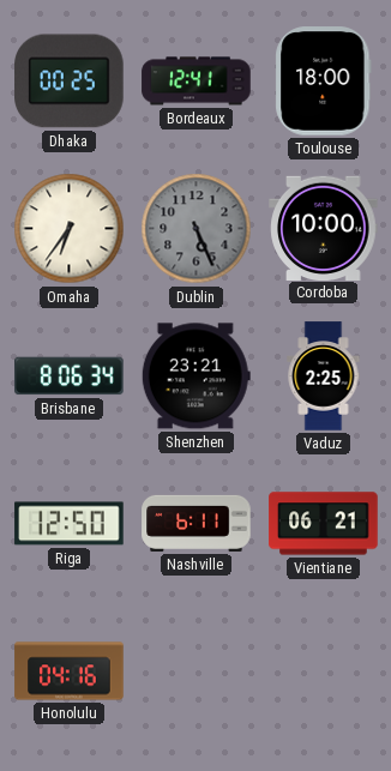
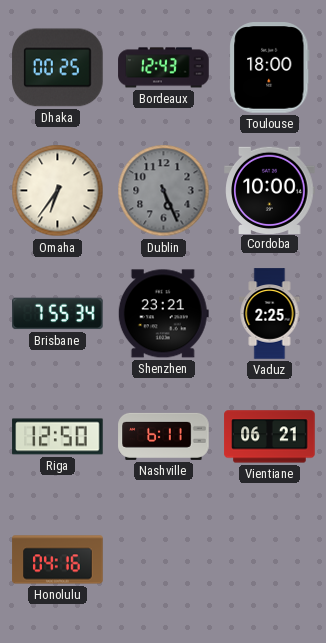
Bordeaux: 12:41 -> 12:43 (164, 68)
Brisbane: 8:06 -> 7:55 (58, 314)
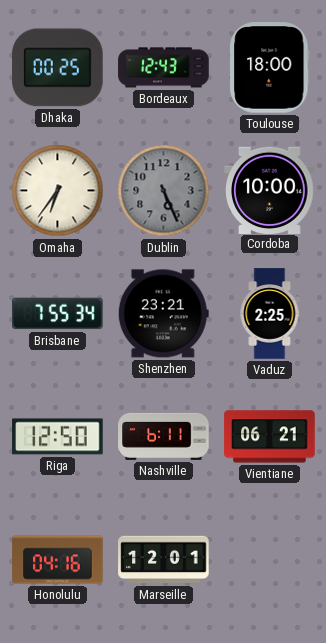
Marseille: none -> 12:01 (164, 560)
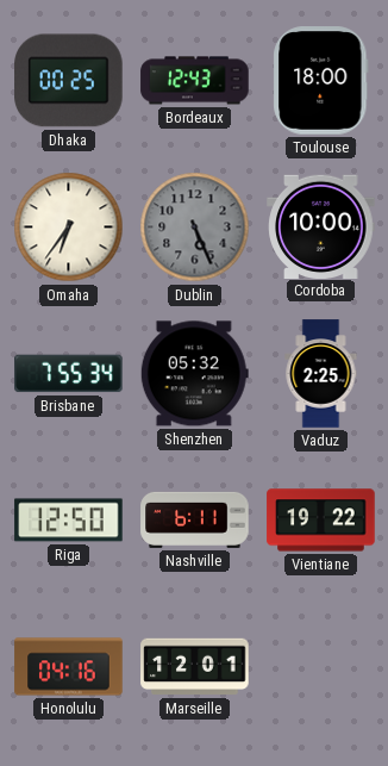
Shenzhen: 23:21 -> 05:32 (194, 374)
Vientiane: 06:21 -> 19:22 (321, 521)
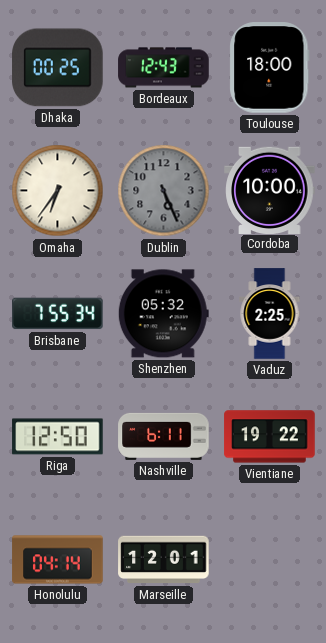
Honolulu: 04:16 -> 04:14 (58, 560)
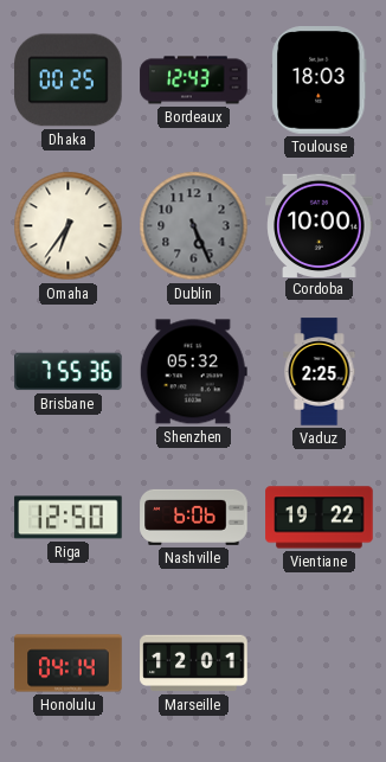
Toulouse: 18:00 -> 18:03 (320, 81)
Brisbane: 7:55:34 -> 7:55:36 (69, 372)
Nashville: 6:11 -> 6:06 (194, 517)
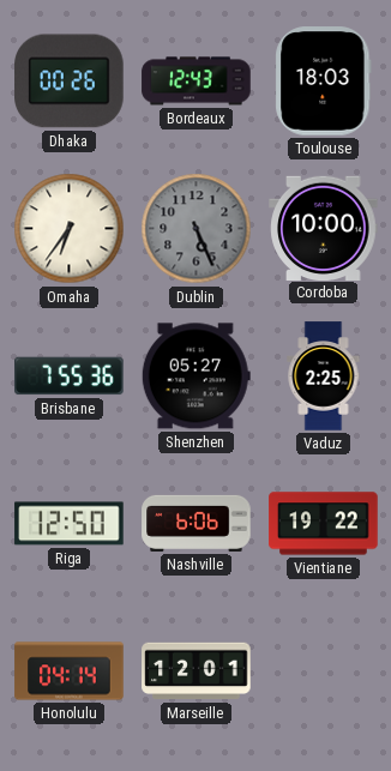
Dhaka: 00:25 -> 00:26 (70, 82)
Shenzhen: 05:32 -> 05:27 (195, 377)
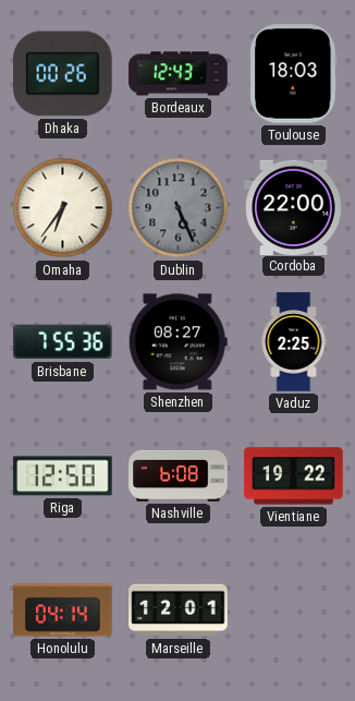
Cordoba: 10:00 -> 22:00 (294, 207)
Shenzhen: 05:27 -> 08:27 (177, 342)
Nashville: 6:06 -> 6:08 (179, 475)
